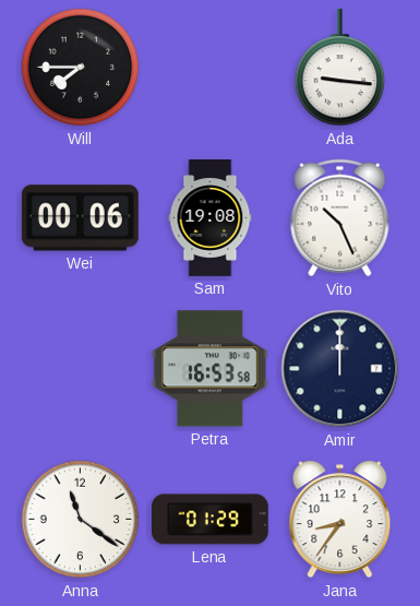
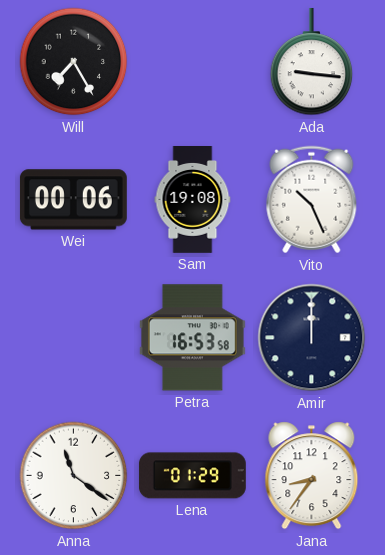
Will: 7:45 -> 7:25 (74, 62)
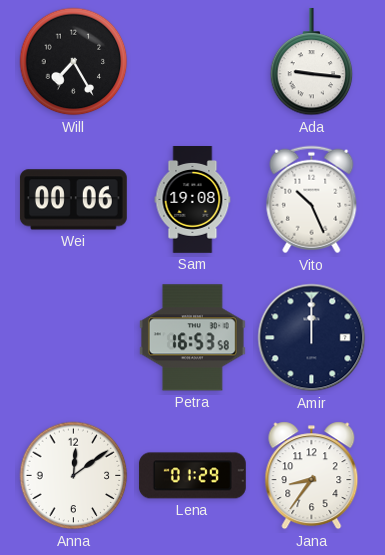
Anna: 11:21 -> 12:09 (74, 476)
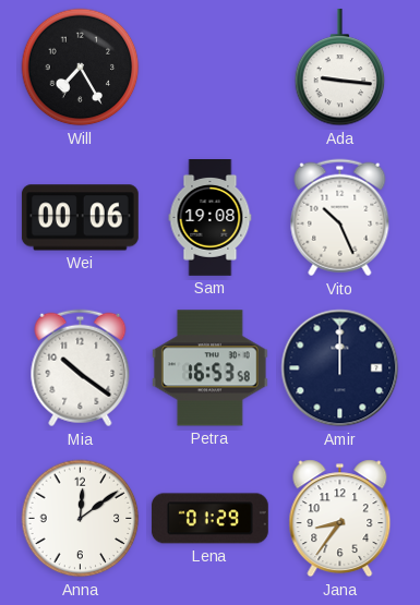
Mia: none -> 10:21 (81, 368)
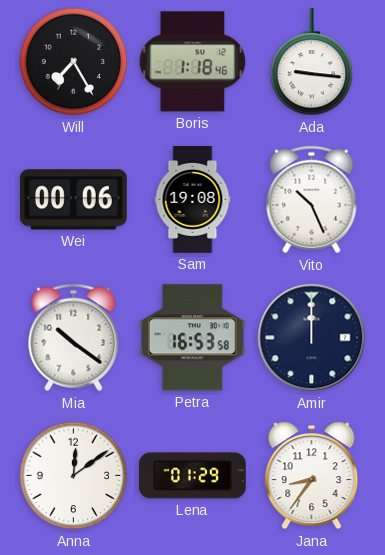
Boris: none -> 1:18 (192, 62)
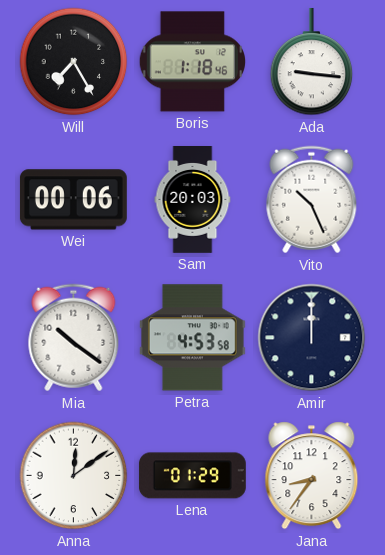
Sam: 19:08 -> 20:03 (193, 200)
Petra: 16:53 -> 4:53 (192, 338)
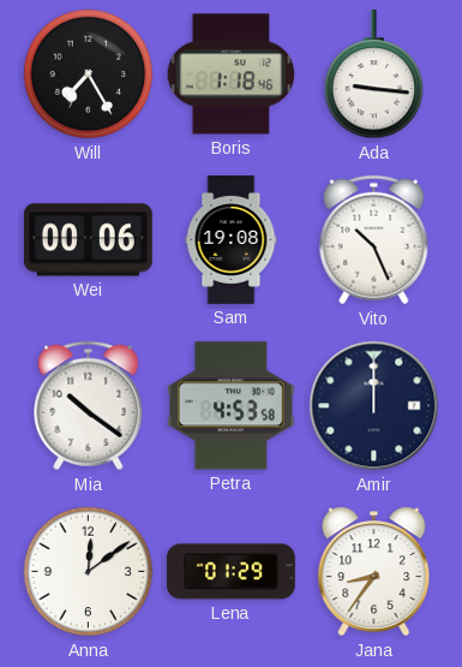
Sam: 20:03 -> 19:08 (232, 240)
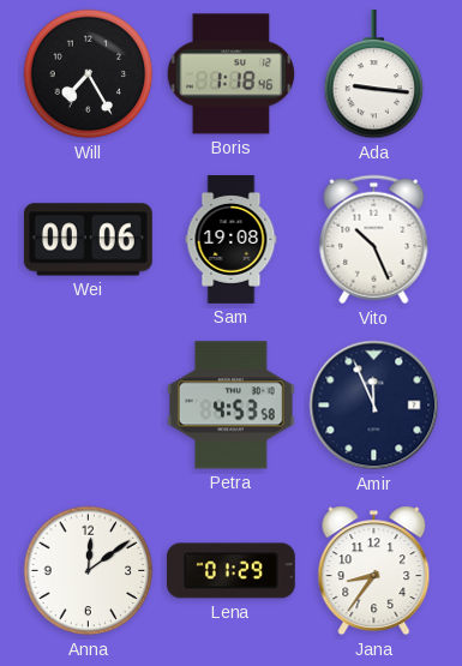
Mia: 10:21 -> none (89, 406)
Amir: 12:00 -> 11:56 (374, 406)
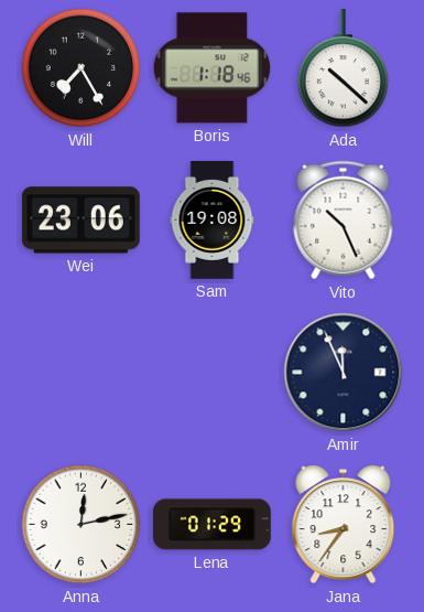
Ada: 9:16 -> 10:22 (344, 68)
Wei: 00:06 -> 23:06 (80, 221)
Petra: 4:53 -> none (230, 406)
Anna: 12:09 -> 12:13 (81, 525)
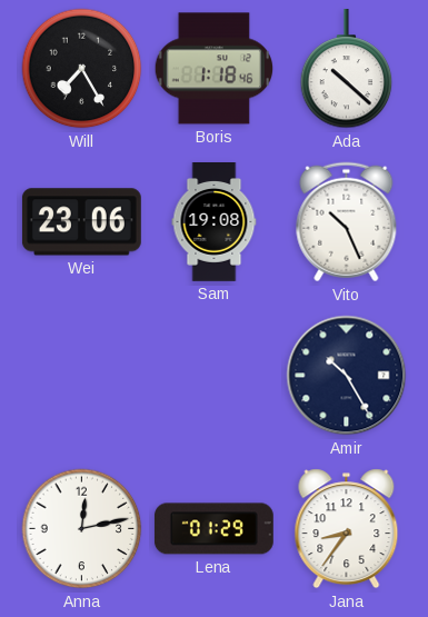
Amir: 11:56 -> 10:25 (347, 376)
